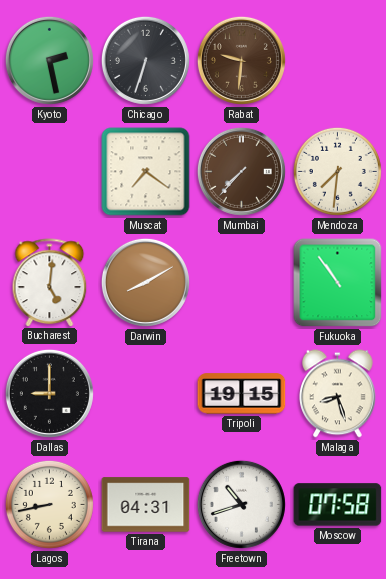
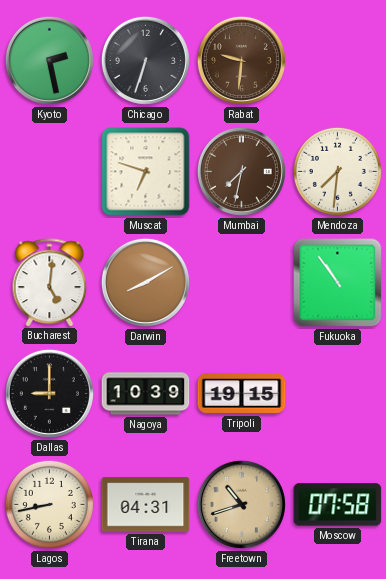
Muscat: 7:21 -> 6:48 (146, 172)
Mumbai: 7:37 -> 7:32 (241, 171)
Nagoya: none -> 10:39 (146, 394)
Malaga: 8:27 -> none (338, 394)
Freetown dial: white -> champagne (241, 504)
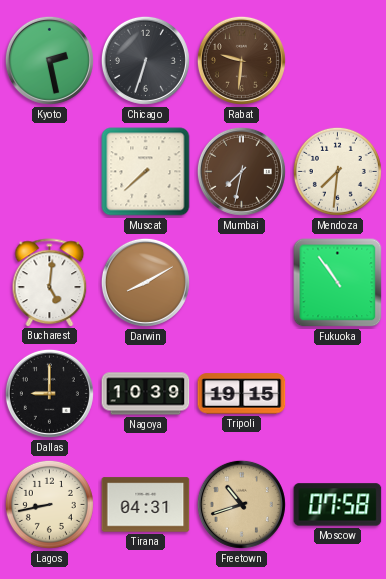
Muscat: 6:48 -> 7:38 (146, 172)
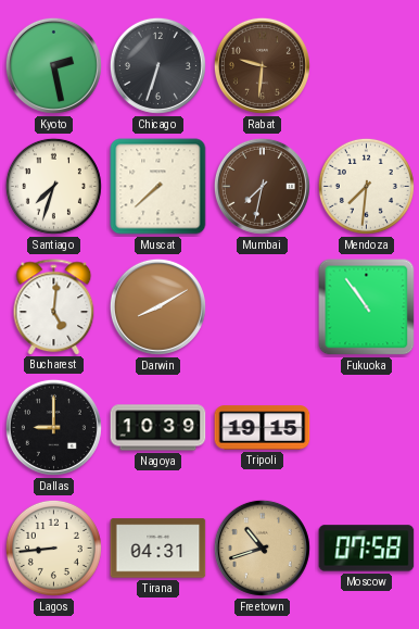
Santiago: none -> 7:33 (53, 186)
Lagos: 8:43 -> 8:44 (53, 548)
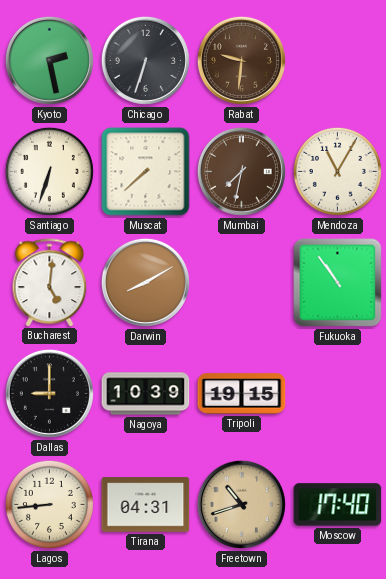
Santiago: 7:33 -> 6:33 (49, 171)
Mendoza: 7:31 -> 11:05 (337, 171)
Moscow: 07:58 -> 17:40 (338, 505)
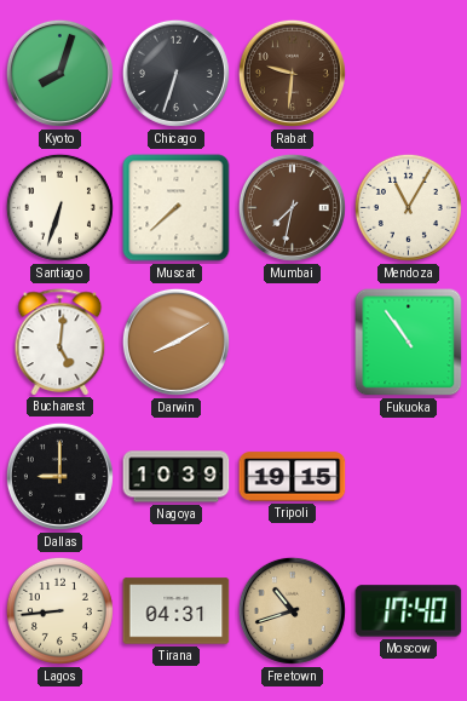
Kyoto: 2:28 -> 8:03 (59, 73)
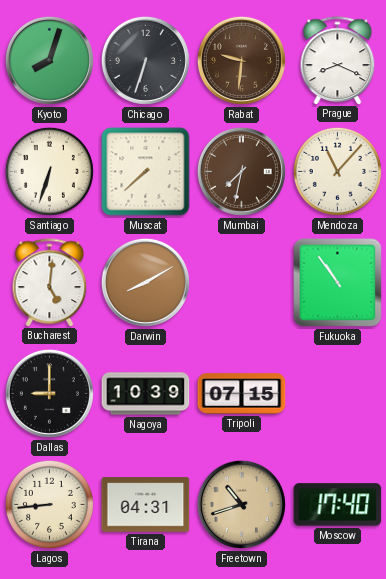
Prague: none -> 8:19 (338, 60)
Mendoza: 11:05 -> 11:07 (337, 171)
Tripoli: 19:15 -> 07:15 (242, 394)
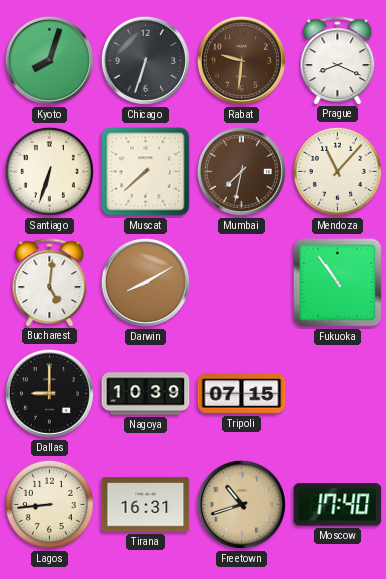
Tirana: 04:31 -> 16:31 (146, 505)
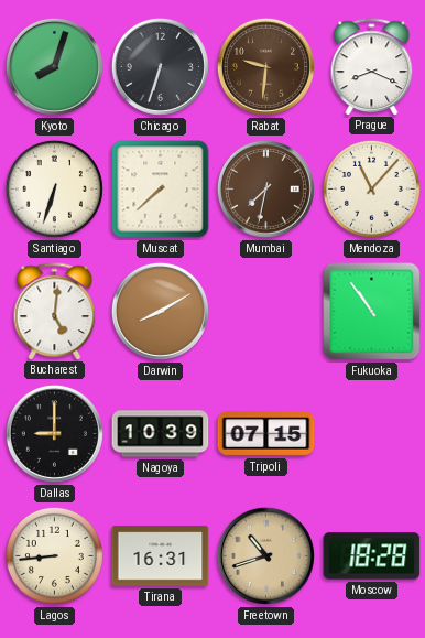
Moscow: 17:40 -> 18:28 (372, 556)
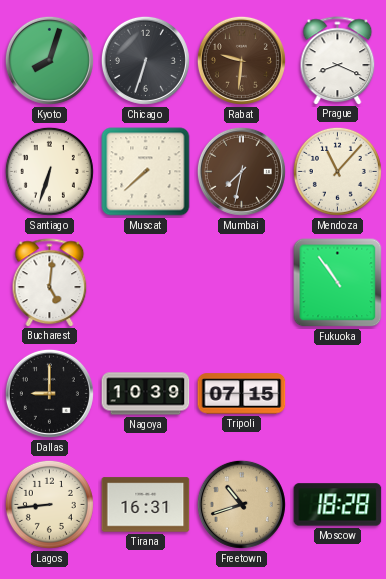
Darwin: 8:10 -> none (160, 311)
